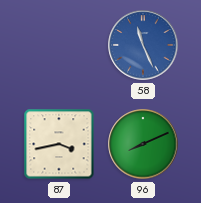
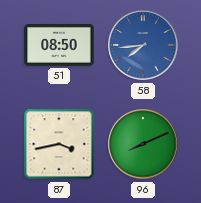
51: none -> 08:50 (59, 45)
58: 11:26 -> 7:44 (143, 45)
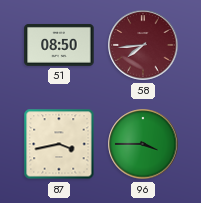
58 dial: blue -> burgundy (143, 45)
96: 8:11 -> 3:45 (143, 144)
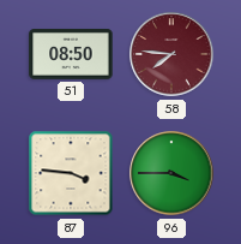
58: 7:44 -> 7:46 (171, 54)
87: 3:43 -> 3:46 (71, 173)
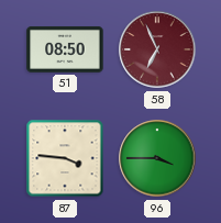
58: 7:46 -> 6:56 (157, 49)
